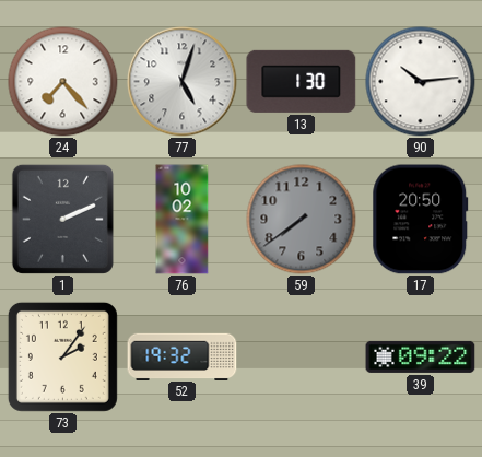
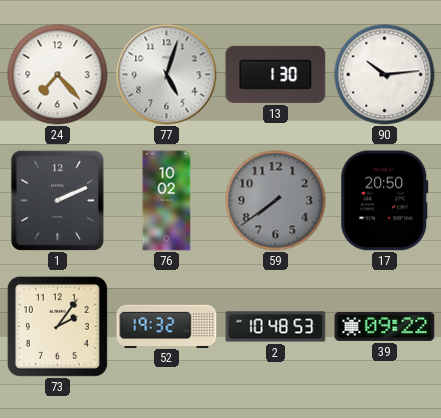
2: none -> 10:48 (276, 327)
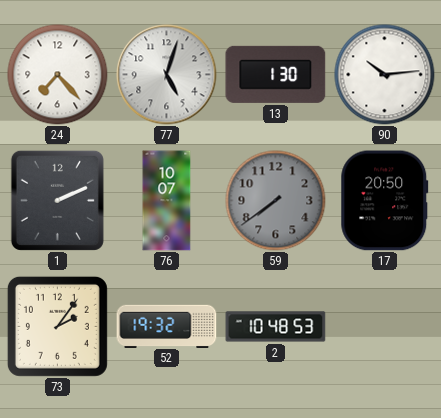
76: 10:02 -> 10:07 (167, 201)
39: 09:22 -> none (385, 326)
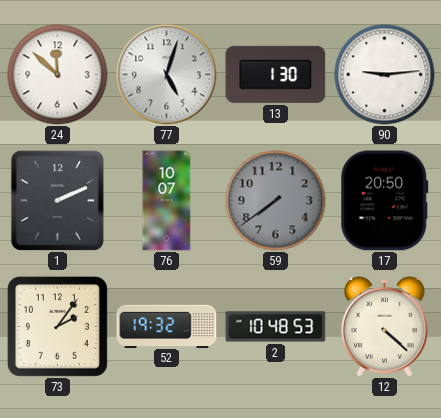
24: 7:23 -> 11:52 (58, 75)
90: 10:14 -> 9:14 (385, 75)
12: none -> 4:22 (385, 327)
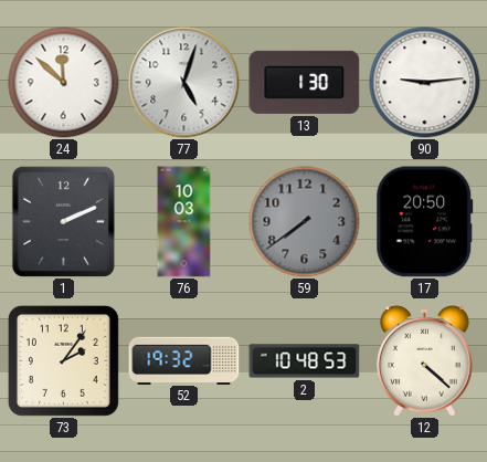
76: 10:07 -> 10:03 (184, 222)
